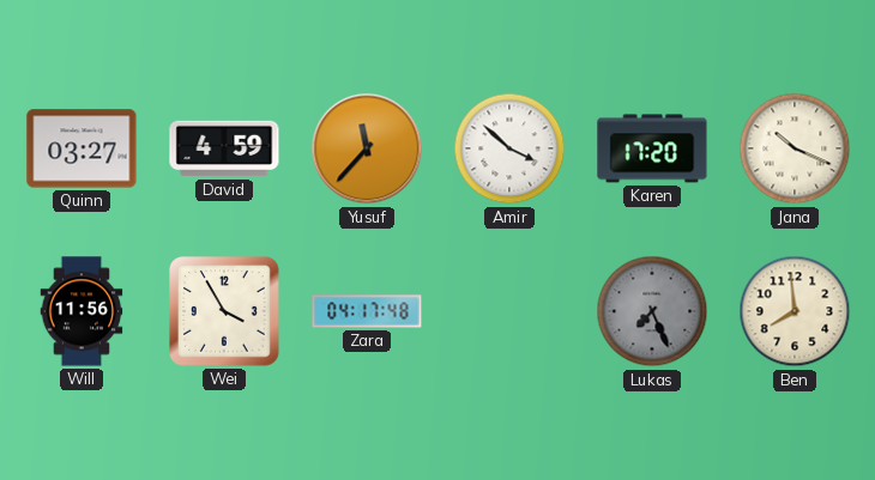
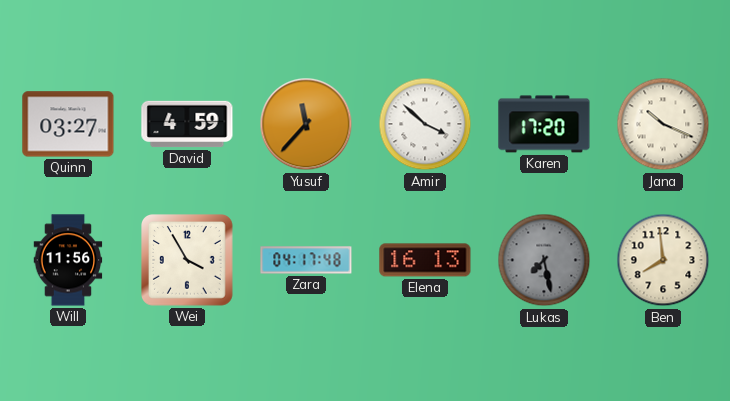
Elena: none -> 16:13 (425, 260)
Lukas: 7:26 -> 7:28 (544, 260)
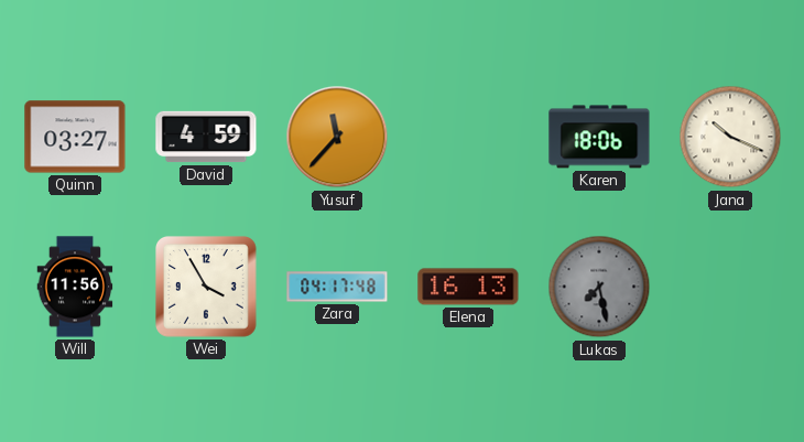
Amir: 3:52 -> none (425, 124)
Karen: 17:20 -> 18:06 (599, 137)
Ben: 7:59 -> none (663, 260)
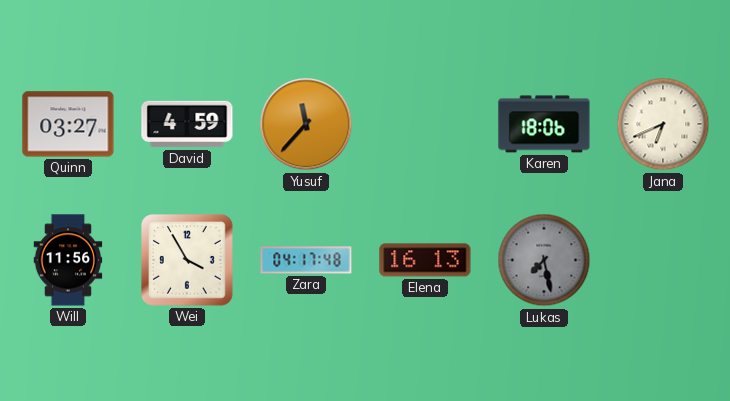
Jana: 10:19 -> 6:41 (663, 124)
